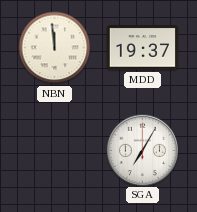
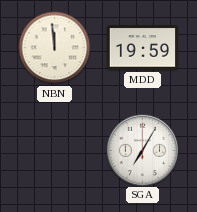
MDD: 19:37 -> 19:59 (142, 48)
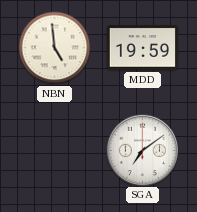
NBN: 11:59 -> 4:59 (55, 48)
SGA: 7:05 -> 7:09 (142, 150)
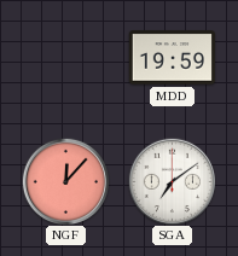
NBN: 4:59 -> none (55, 48)
NGF: none -> 12:07 (65, 181)
